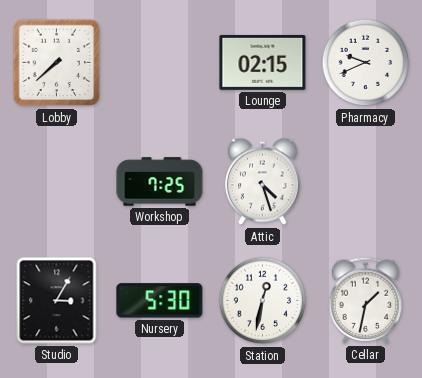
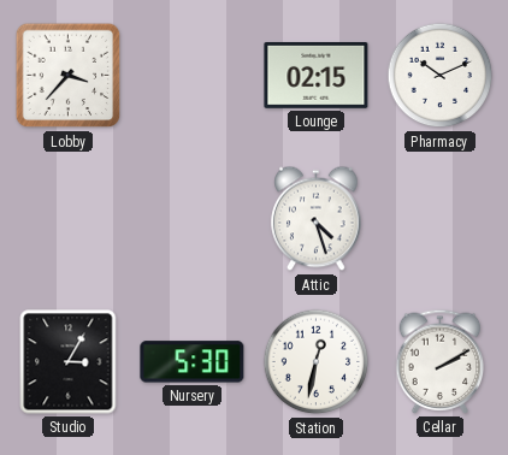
Lobby: 7:38 -> 3:37 (69, 76)
Pharmacy: 9:41 -> 10:11 (441, 76)
Workshop: 7:25 -> none (160, 182)
Cellar: 1:32 -> 2:10 (441, 361)
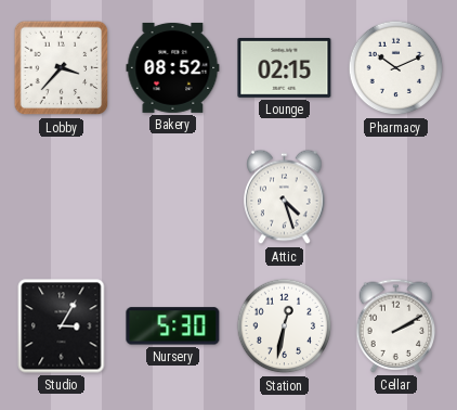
Bakery: none -> 08:52 (173, 67)
